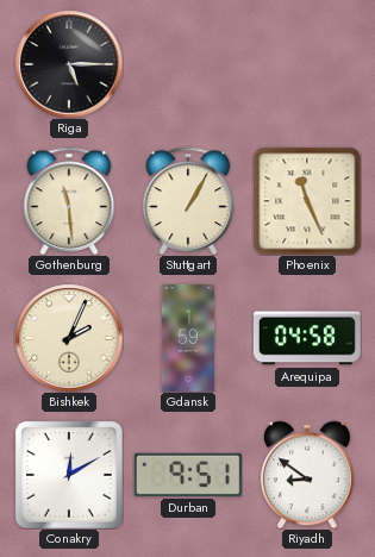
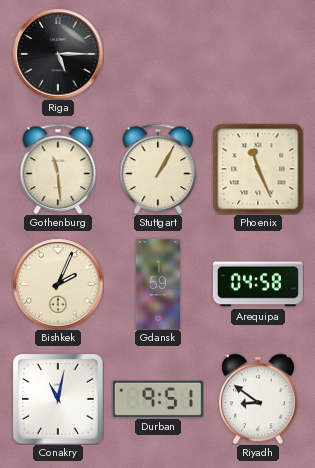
Conakry: 12:10 -> 11:02 (58, 399)
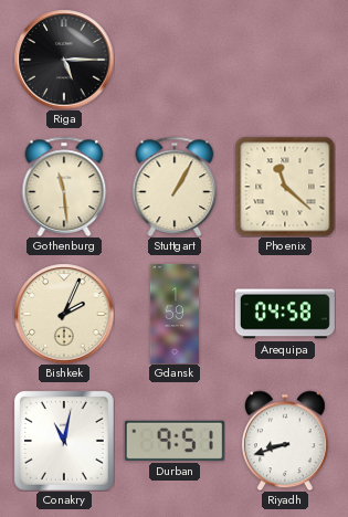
Phoenix: 11:26 -> 11:22 (285, 187)
Riyadh: 8:51 -> 8:42 (285, 441)
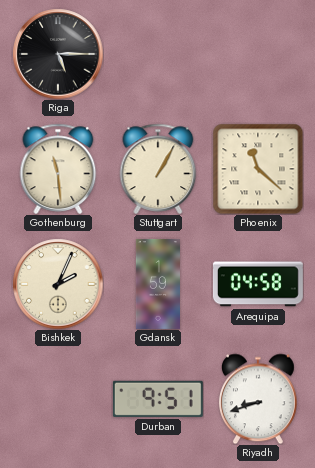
Conakry: 11:02 -> none (64, 441)
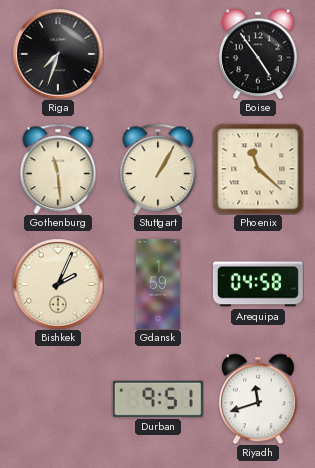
Riga: 5:15 -> 7:33 (58, 54)
Boise: none -> 4:54 (258, 54)
Riyadh: 8:42 -> 11:42 (258, 399)
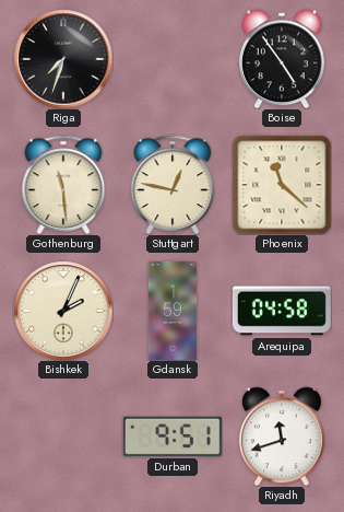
Stuttgart: 1:05 -> 12:47 (173, 185)
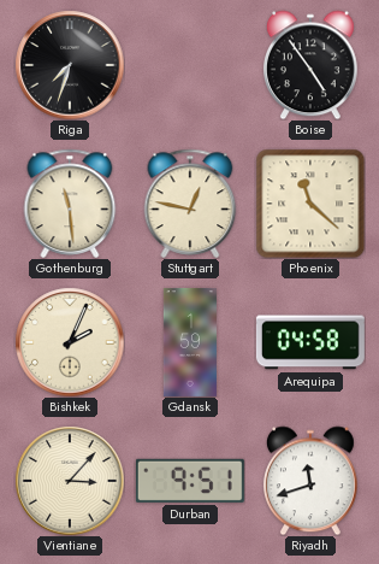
Vientiane: none -> 3:07 (70, 481)
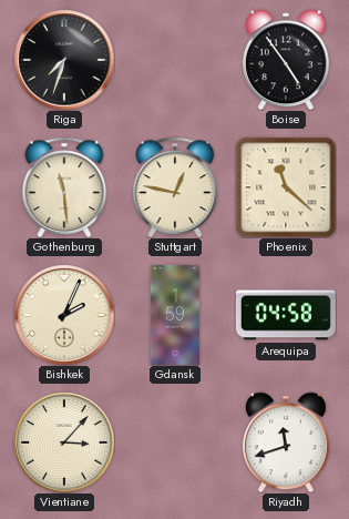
Durban: 9:51 -> none (190, 481)
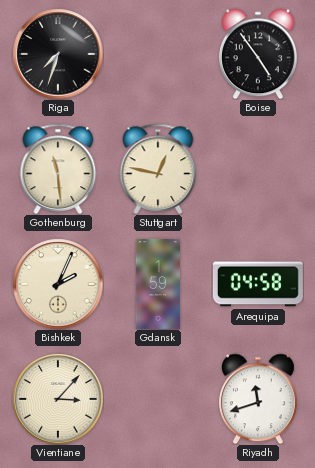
Phoenix: 11:22 -> none (286, 187)
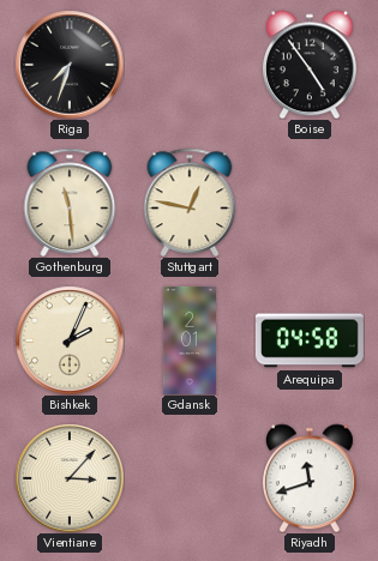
Gdansk: 1:59 -> 2:01 (190, 340)
